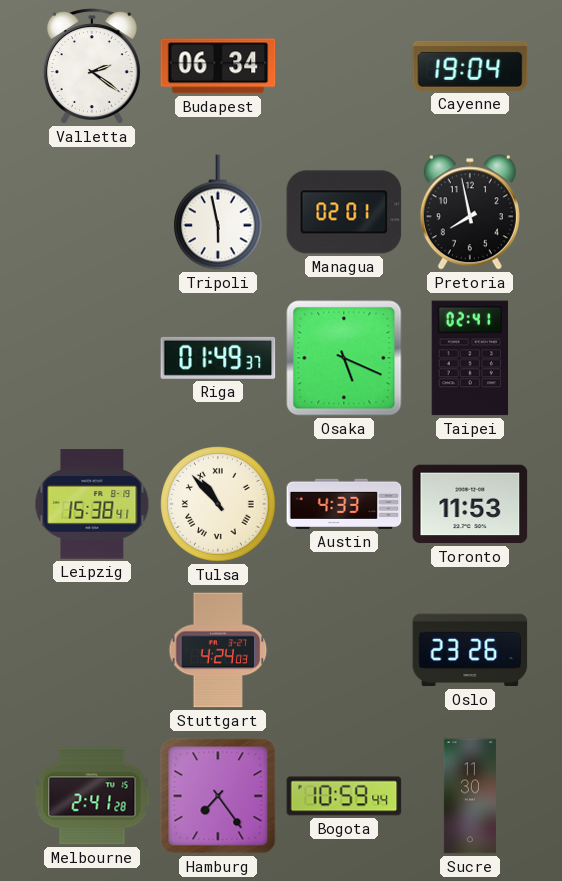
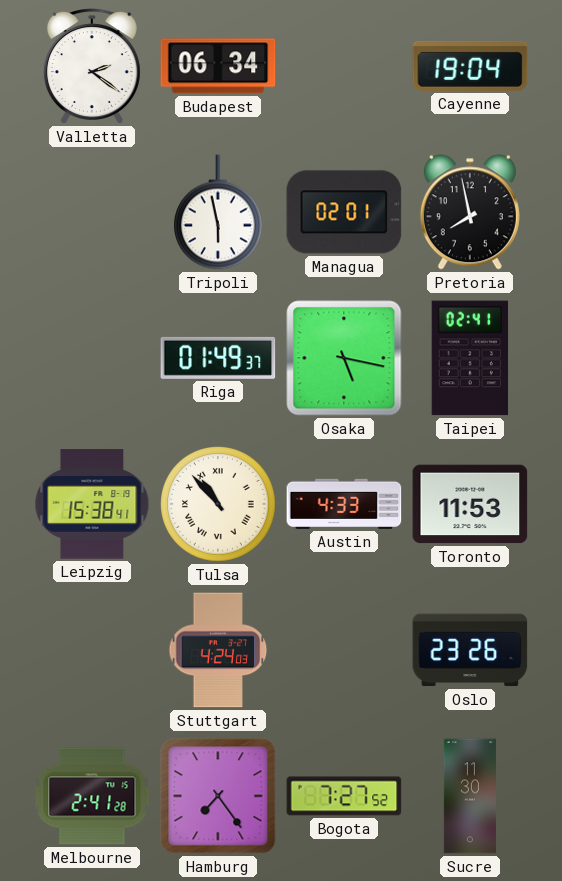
Osaka: 5:19 -> 5:17 (344, 358)
Bogota: 10:59 -> 7:27 (344, 796)
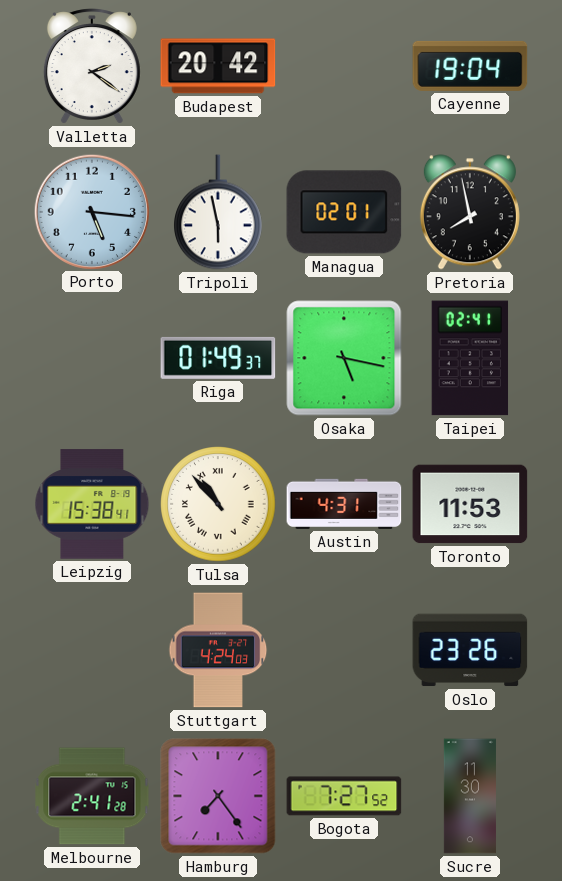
Budapest: 06:34 -> 20:42 (218, 66)
Porto: none -> 5:16 (91, 211)
Austin: 4:33 -> 4:31 (344, 504)
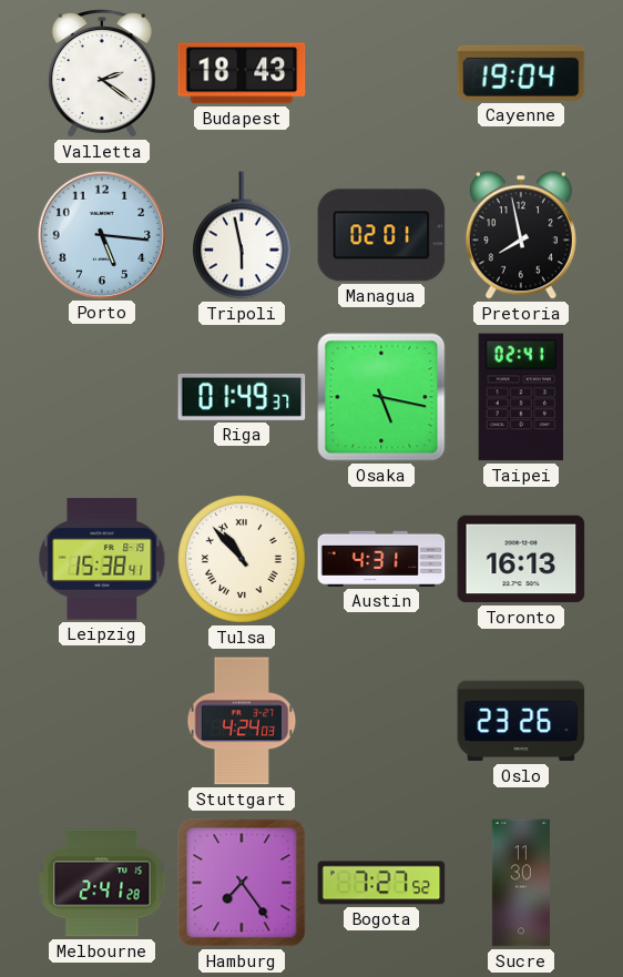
Budapest: 20:42 -> 18:43 (242, 73)
Toronto: 11:53 -> 16:13 (521, 559)
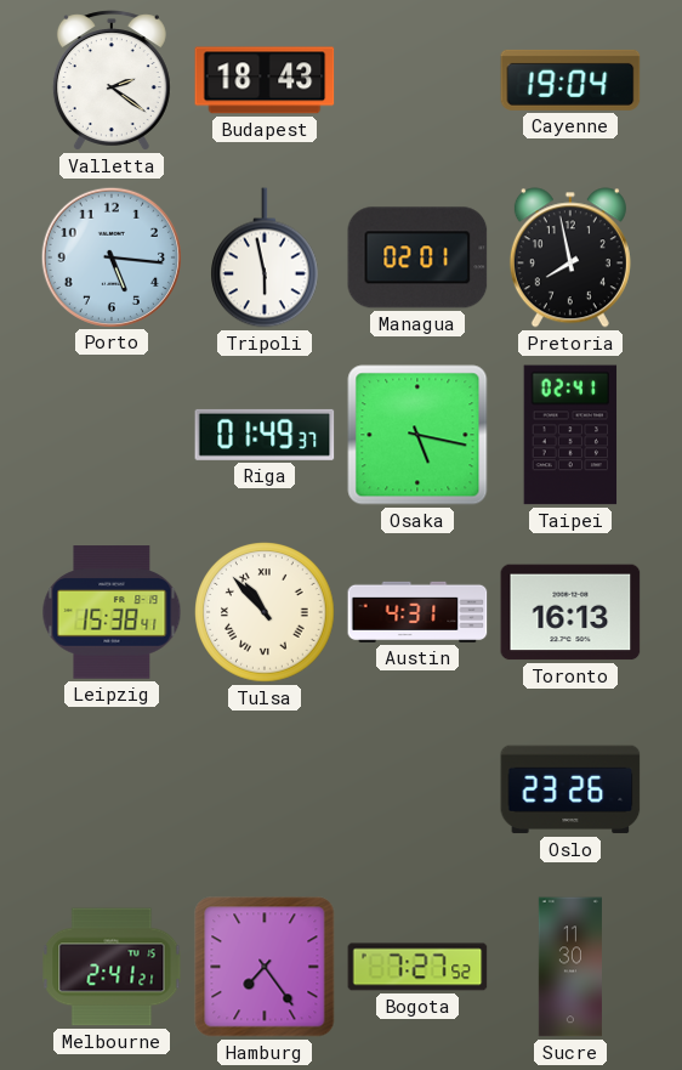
Stuttgart: 4:24 -> none (242, 721)
Melbourne: 2:41:28 -> 2:41:21 (112, 967)
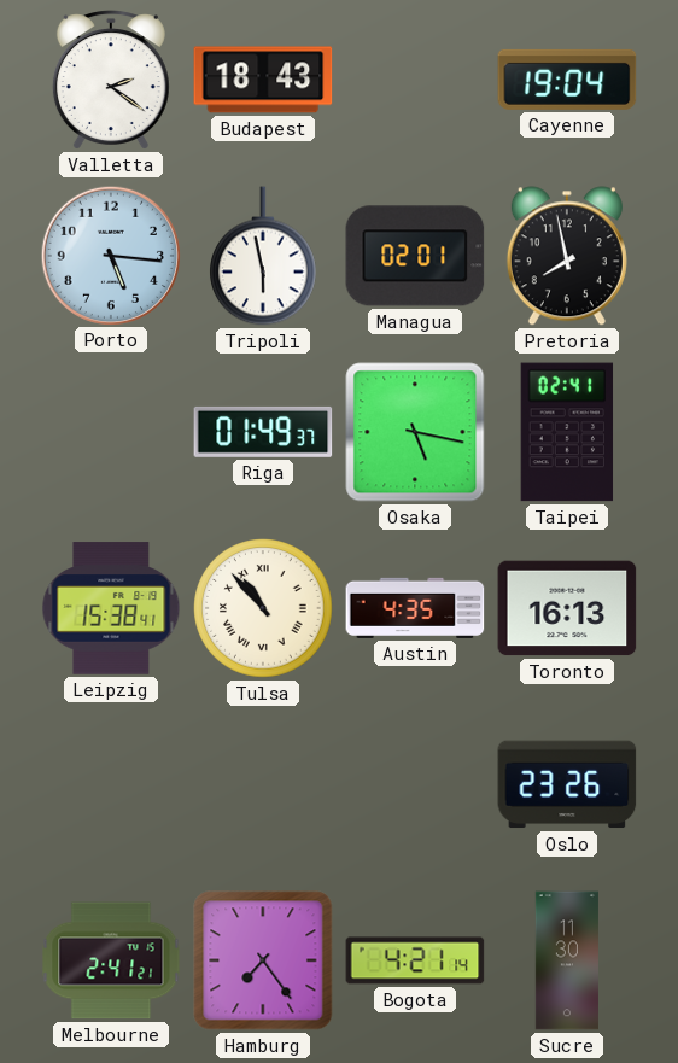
Austin: 4:31 -> 4:35 (415, 608)
Bogota: 7:27 -> 4:21 (415, 960)
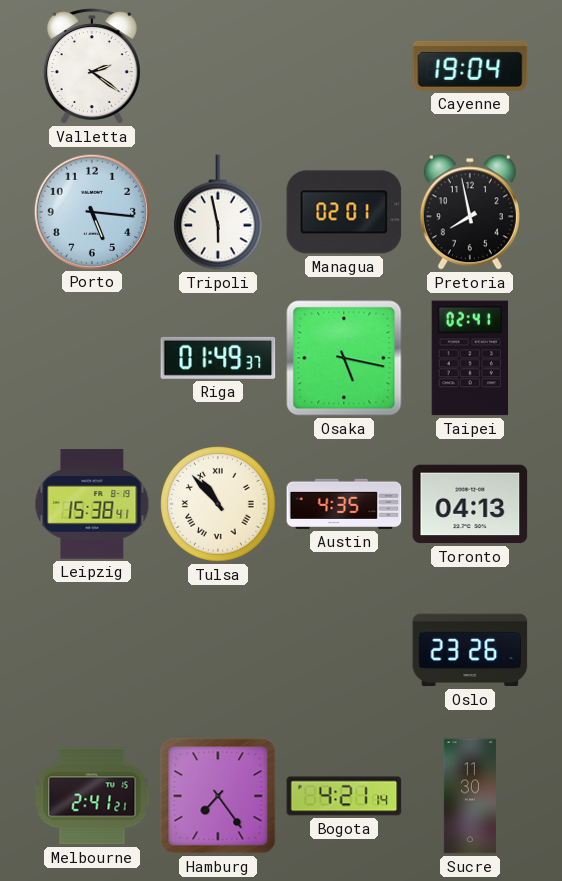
Budapest: 18:43 -> none (263, 80)
Toronto: 16:13 -> 04:13 (470, 504)
